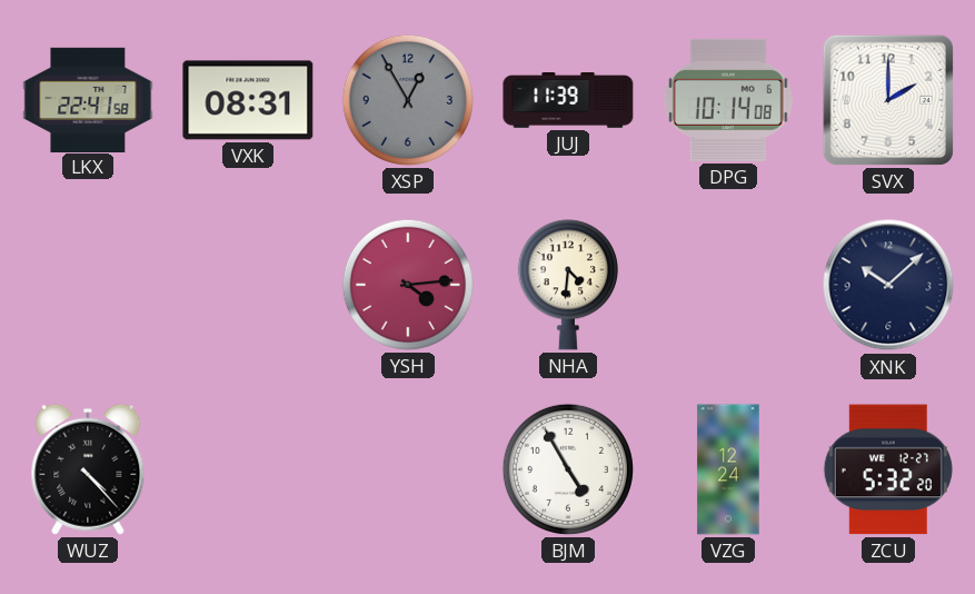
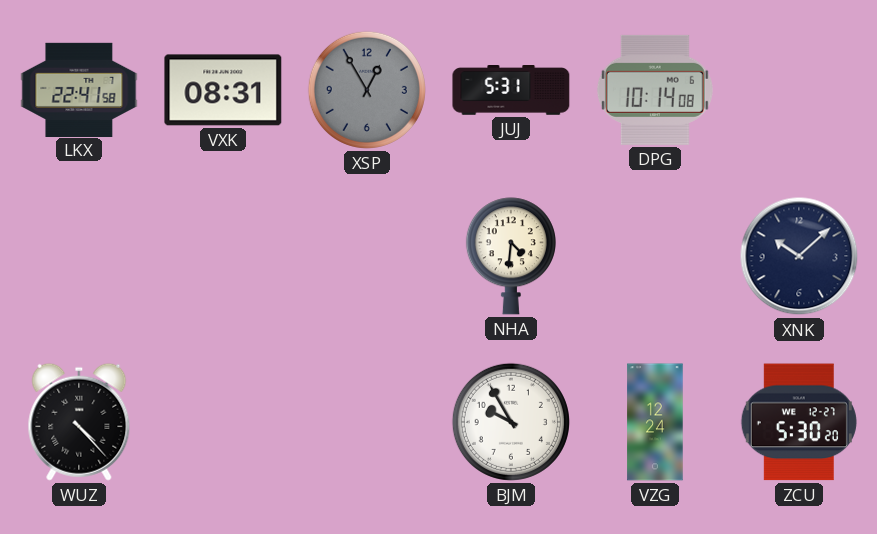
JUJ: 11:39 -> 5:31 (511, 91)
SVX: 2:00 -> none (888, 100)
YSH: 4:14 -> none (408, 285)
BJM: 4:55 -> 9:55 (511, 422)
ZCU: 5:32 -> 5:30 (799, 422)
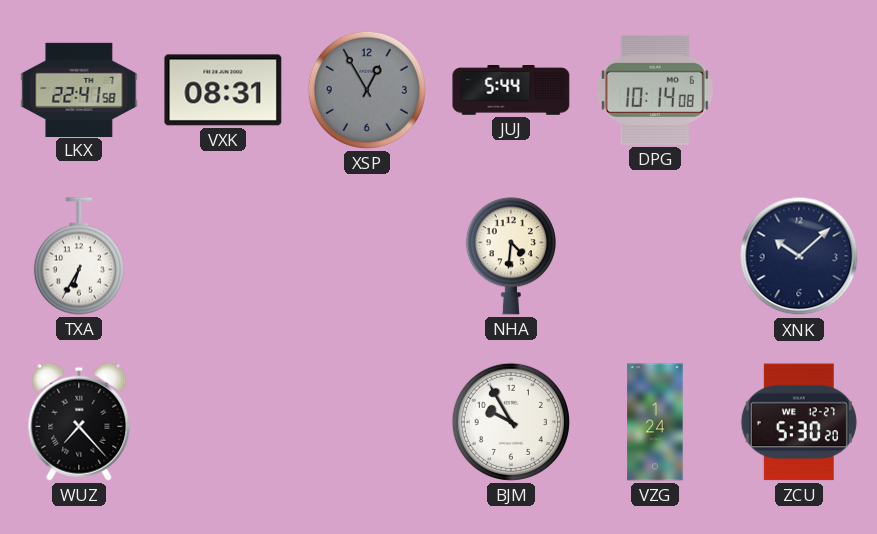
JUJ: 5:31 -> 5:44 (511, 91)
TXA: none -> 6:35 (79, 256)
WUZ: 4:23 -> 7:23 (79, 422)
VZG: 12:24 -> 1:24 (655, 422)
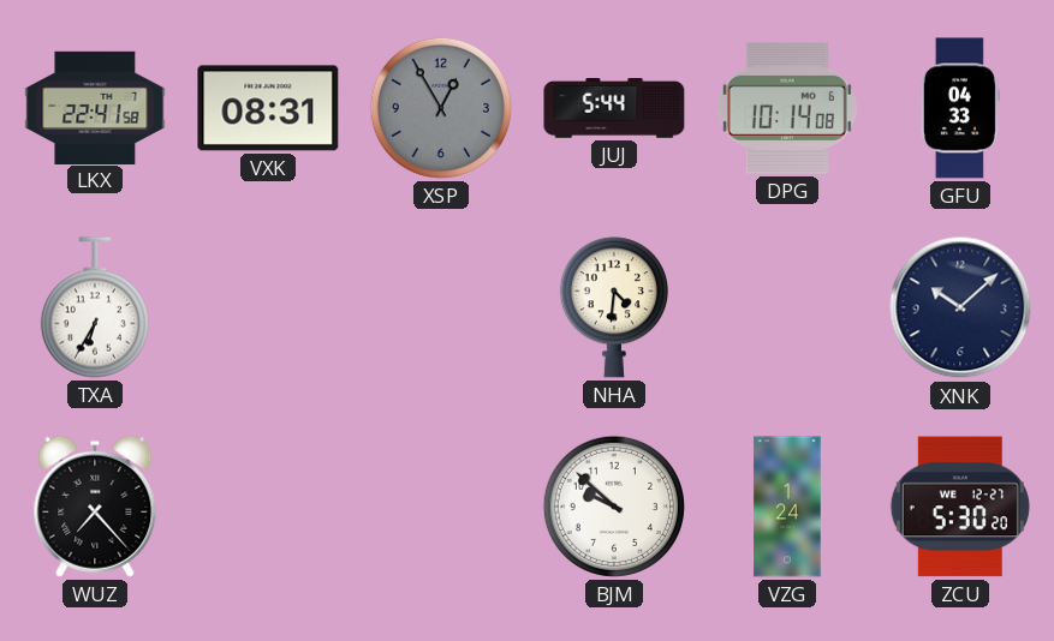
GFU: none -> 04:33 (960, 108)
BJM: 9:55 -> 9:52 (614, 507)
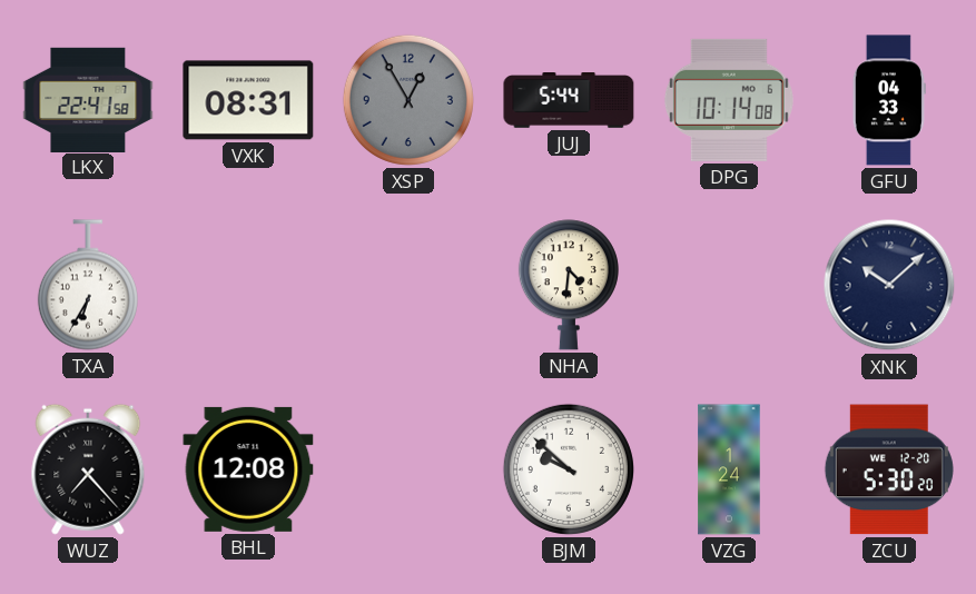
BHL: none -> 12:08 (248, 469)
ZCU date: WE 12-27 -> WE 12-20 (889, 469)
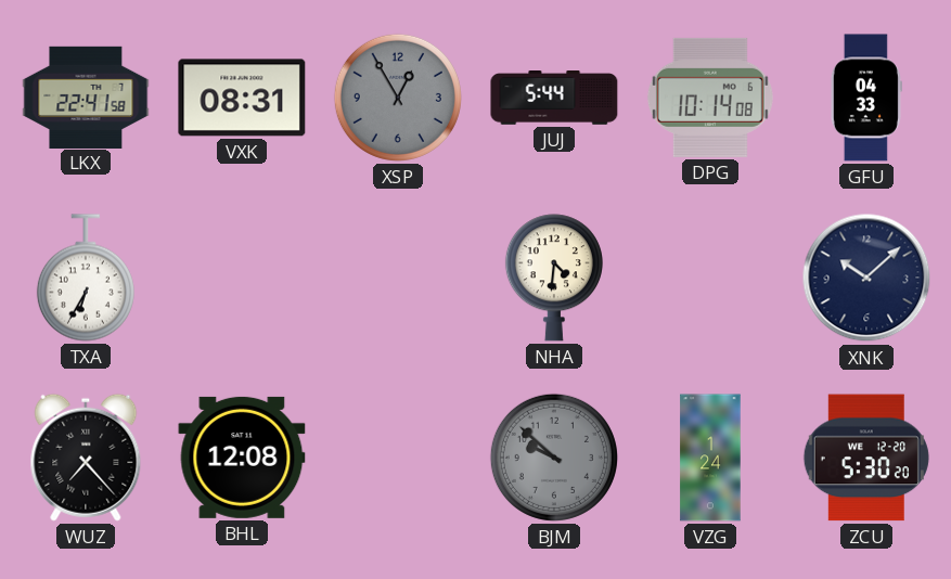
BJM dial: white -> grey (554, 458)
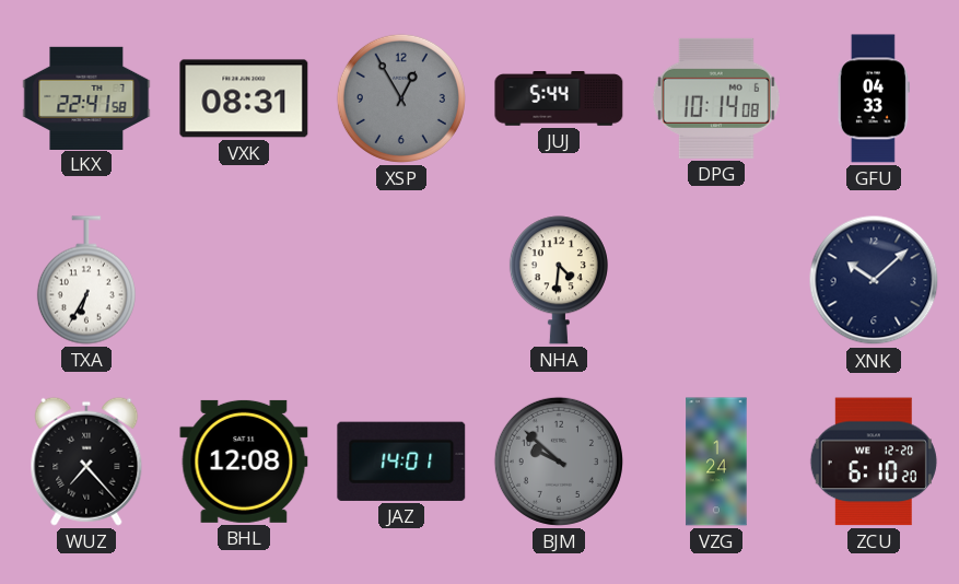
JAZ: none -> 14:01 (401, 462)
ZCU: 5:30 -> 6:10 (874, 462)
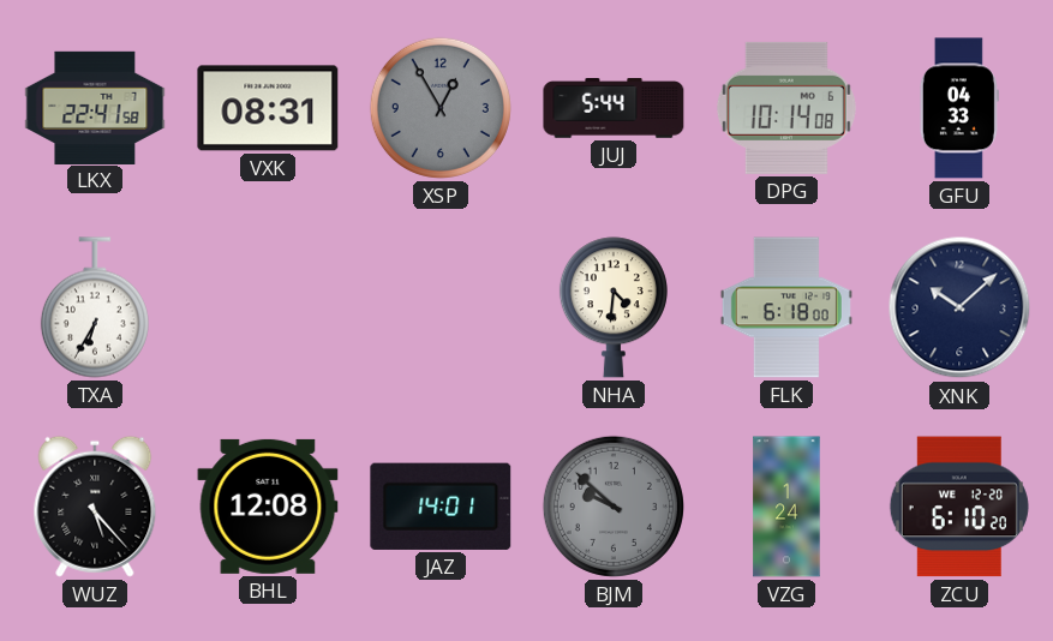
FLK: none -> 6:18 (786, 307)
WUZ: 7:23 -> 5:23 (95, 507)
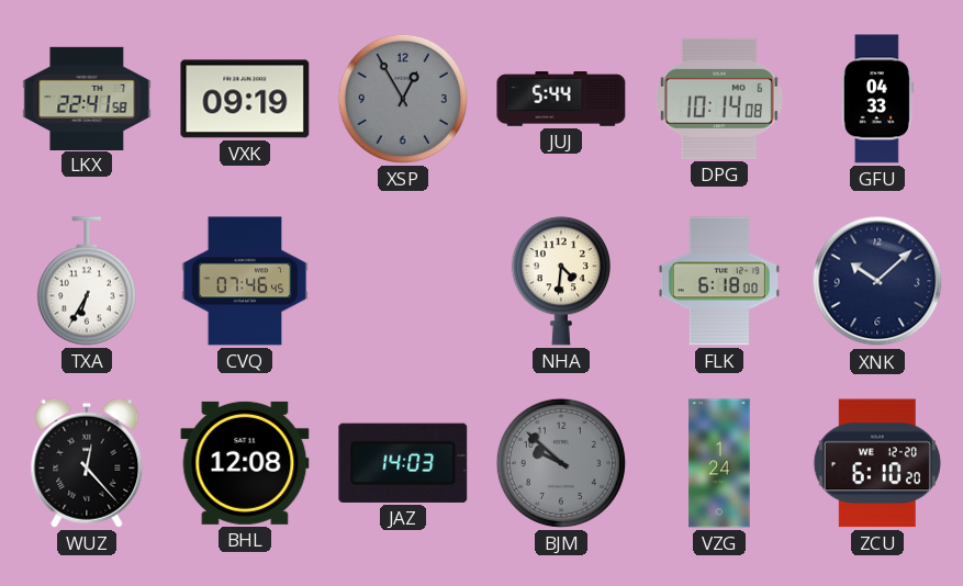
VXK: 08:31 -> 09:19 (245, 99)
CVQ: none -> 07:46 (245, 281)
WUZ: 5:23 -> 12:23 (87, 463)
JAZ: 14:01 -> 14:03 (403, 463)
